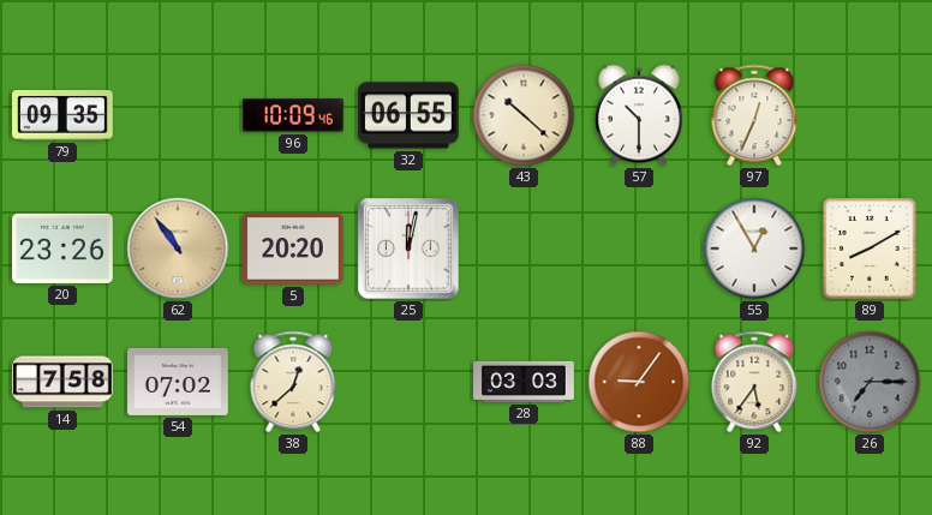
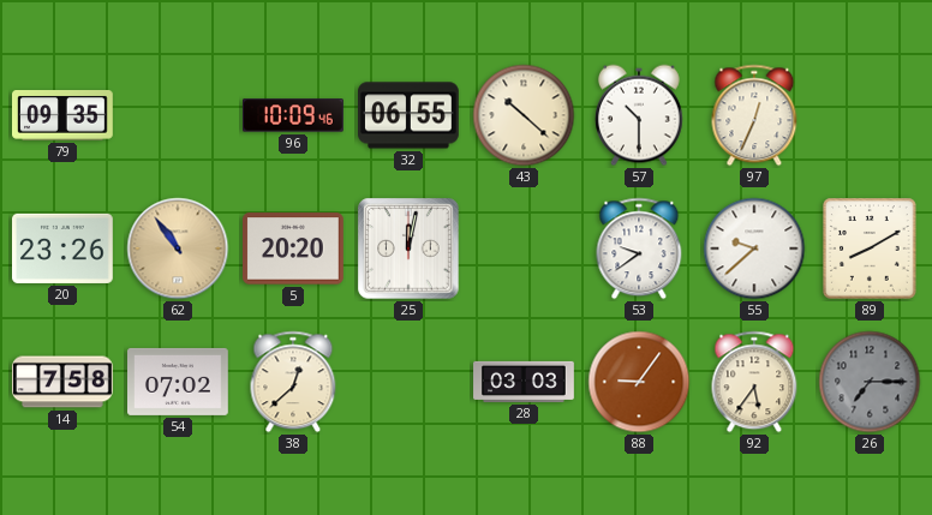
53: none -> 9:39 (639, 248)
55: 12:55 -> 9:38 (754, 248)
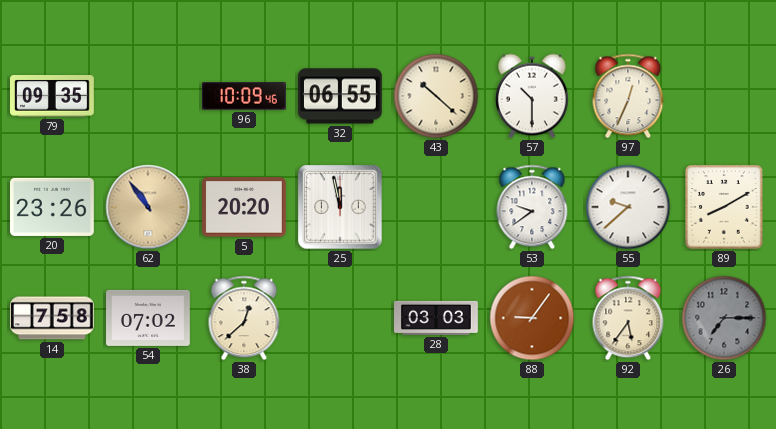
25: 12:02 -> 11:58 (340, 207)
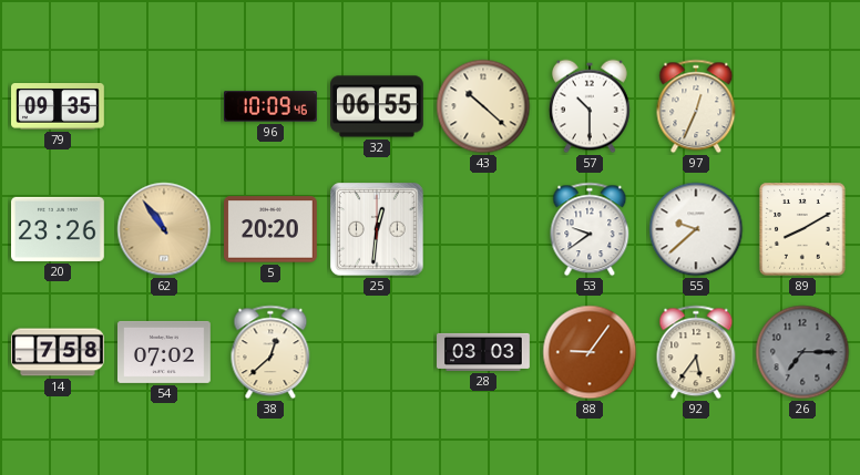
25: 11:58 -> 12:31 (377, 229)
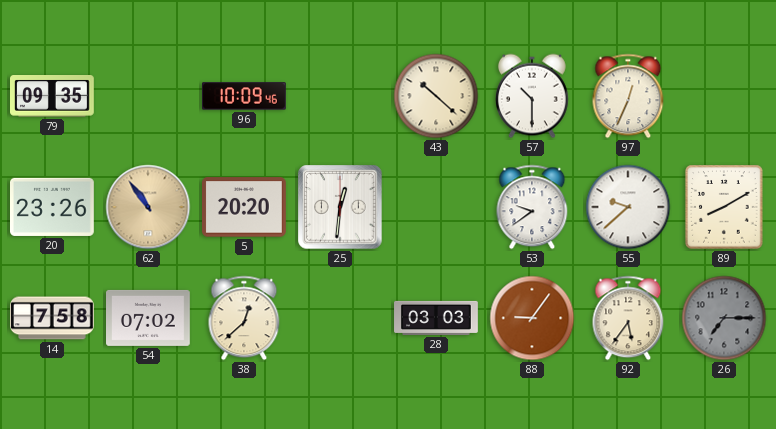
32: 06:55 -> none (378, 106)
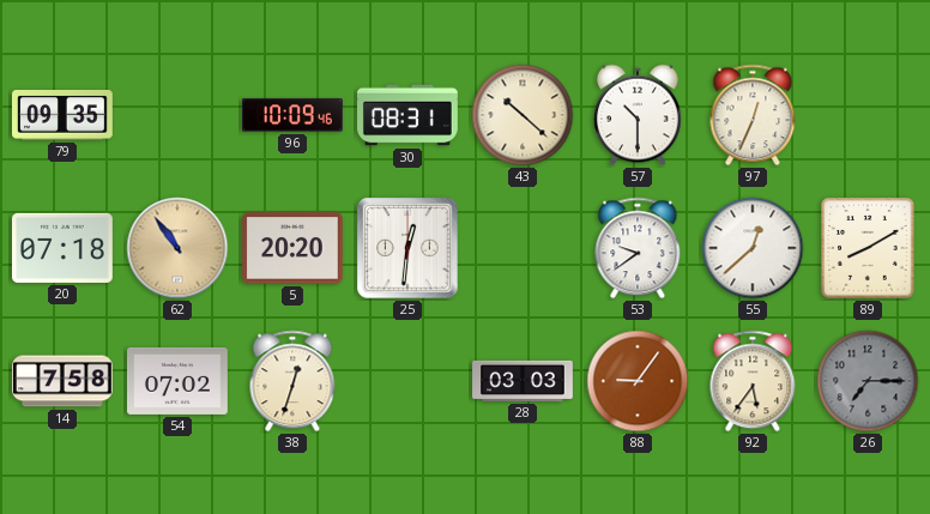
30: none -> 08:31 (409, 115)
20: 23:26 -> 07:18 (64, 248)
55: 9:38 -> 12:38 (753, 248)
38: 12:38 -> 12:33 (292, 381)
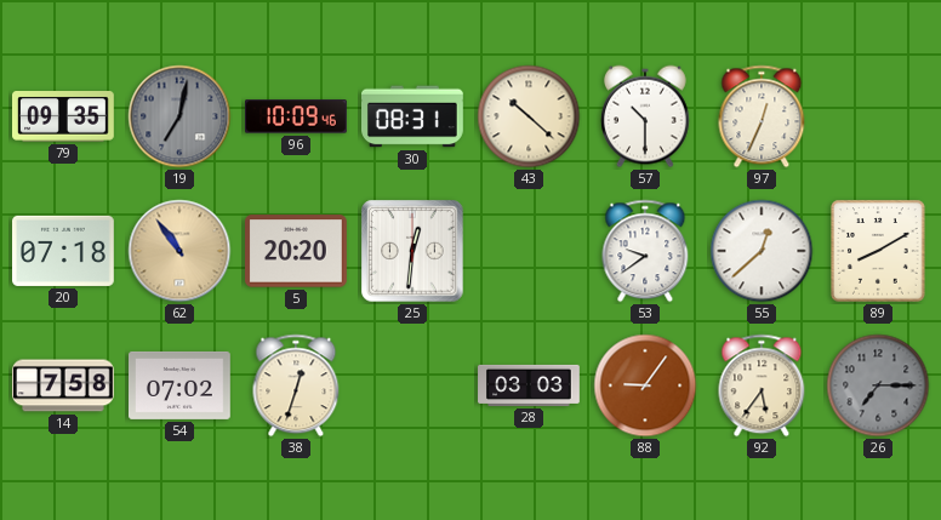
19: none -> 7:02 (179, 116)
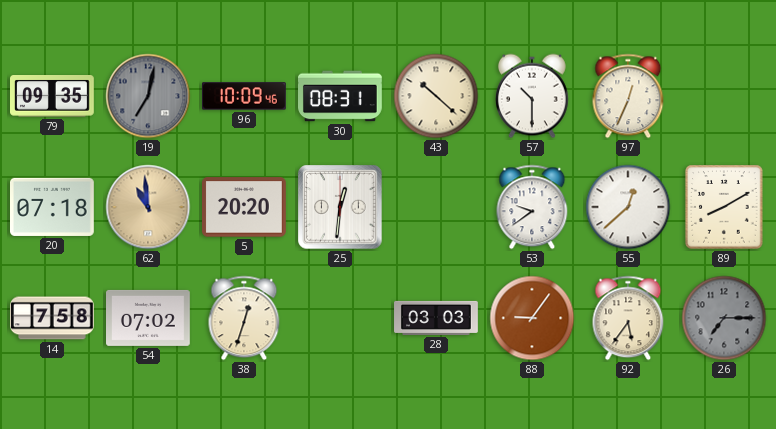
62: 10:54 -> 10:59 (148, 207)
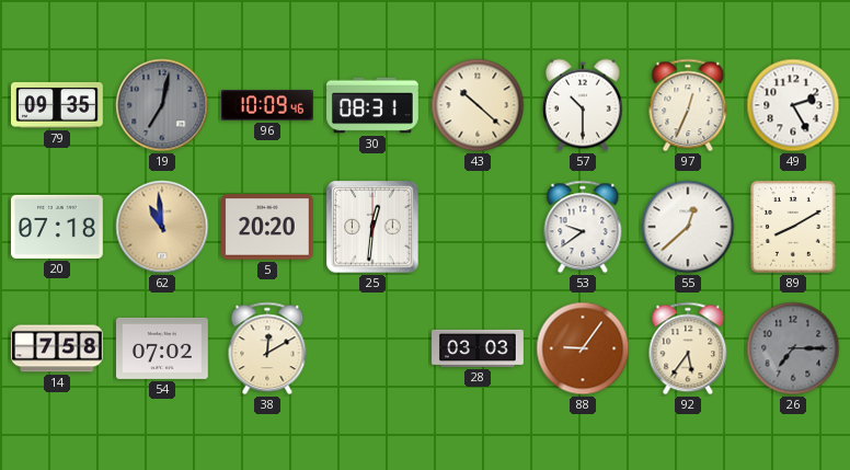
49: none -> 2:25 (793, 105)
38: 12:33 -> 12:10 (267, 348)
